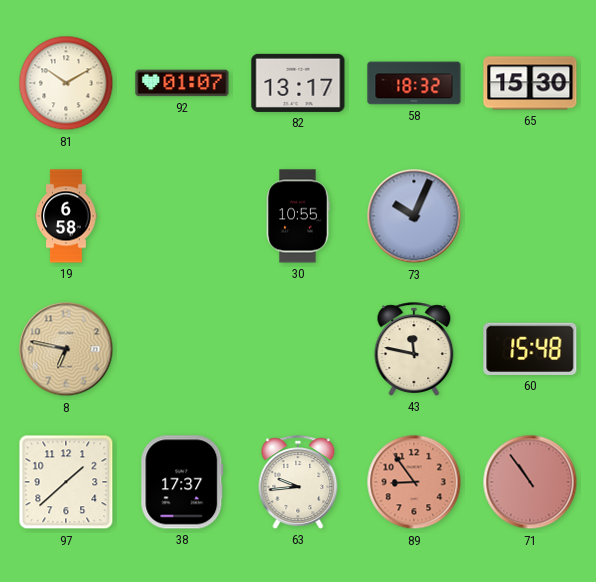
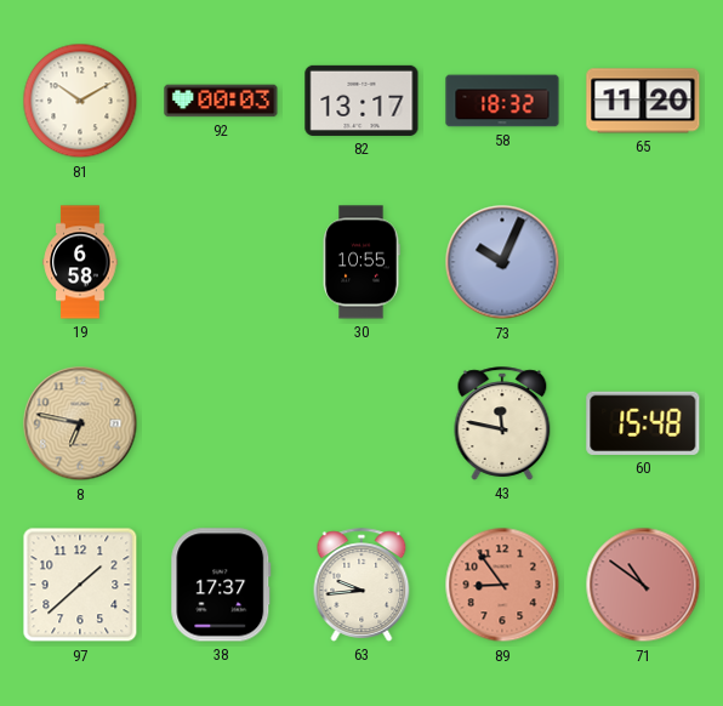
92: 01:07 -> 00:03 (221, 101)
65: 15:30 -> 11:20 (643, 101)
71: 10:54 -> 10:51 (643, 585)
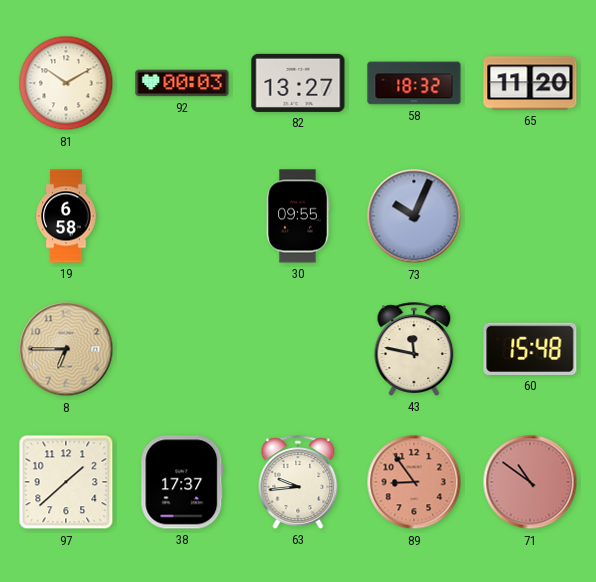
82: 13:17 -> 13:27 (298, 83)
30: 10:55 -> 09:55 (298, 216)
8: 6:47 -> 6:45 (66, 349)
